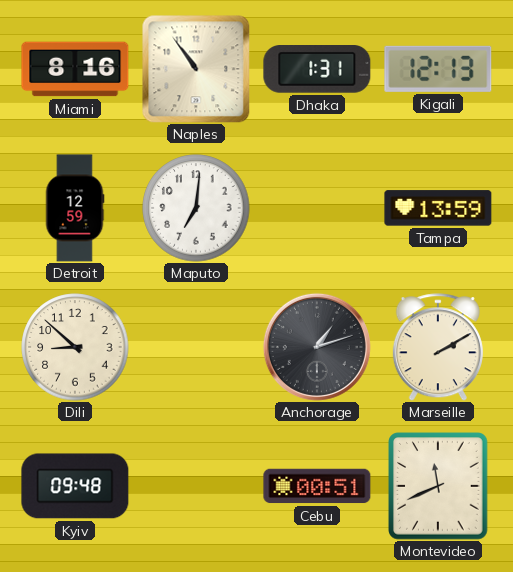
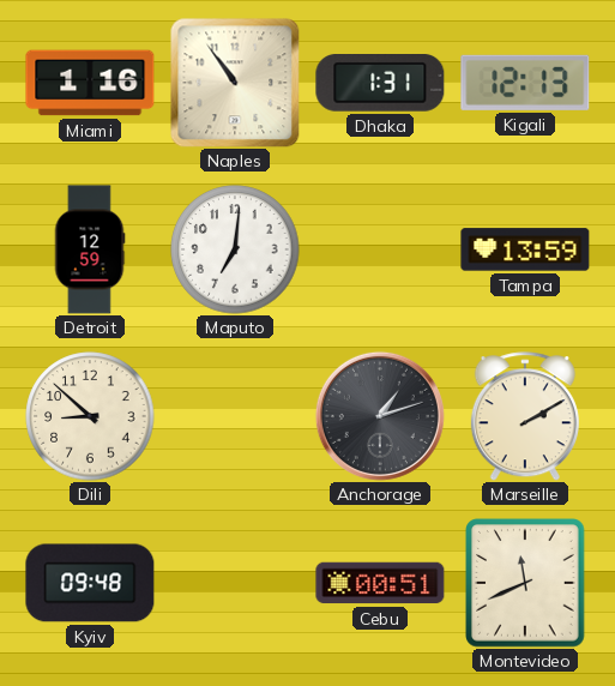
Miami: 8:16 -> 1:16 (90, 83)
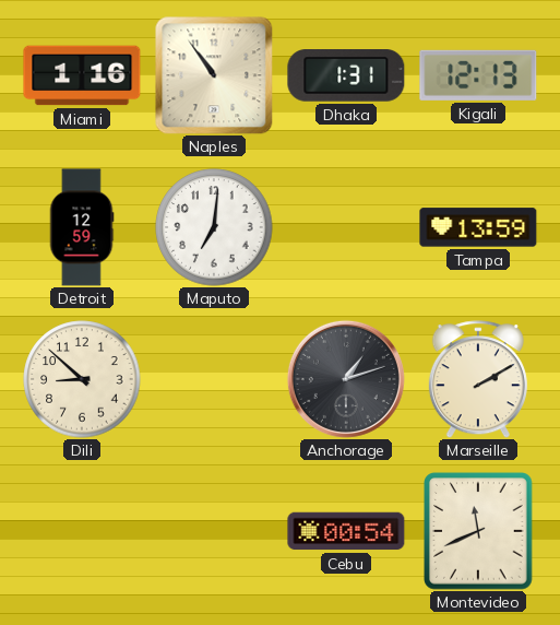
Kyiv: 09:48 -> none (90, 583)
Cebu: 00:51 -> 00:54 (346, 531)
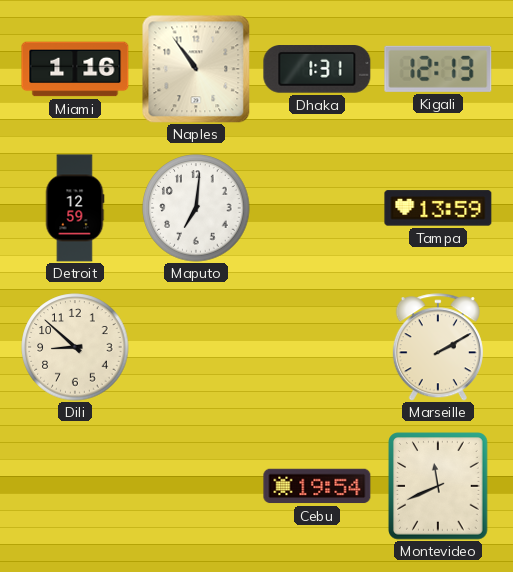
Anchorage: 1:12 -> none (346, 379)
Cebu: 00:54 -> 19:54 (317, 486)
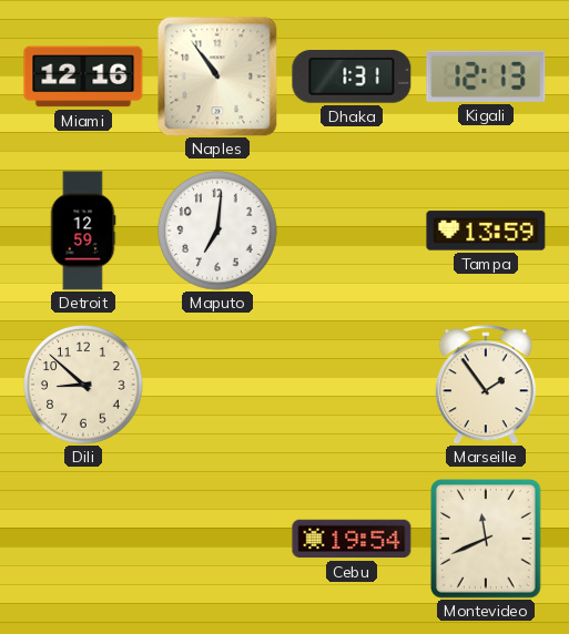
Miami: 1:16 -> 12:16 (83, 76)
Marseille: 2:10 -> 1:54 (486, 385)
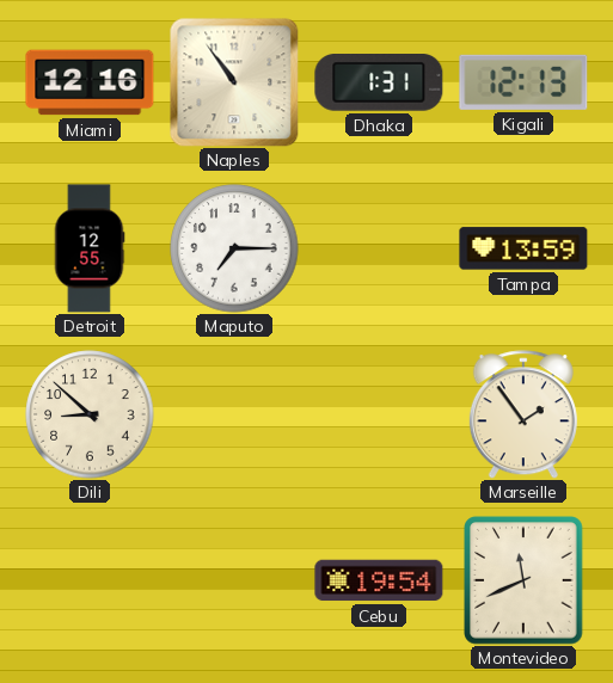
Detroit: 12:59 -> 12:55 (90, 248)
Maputo: 7:01 -> 7:15 (234, 248)
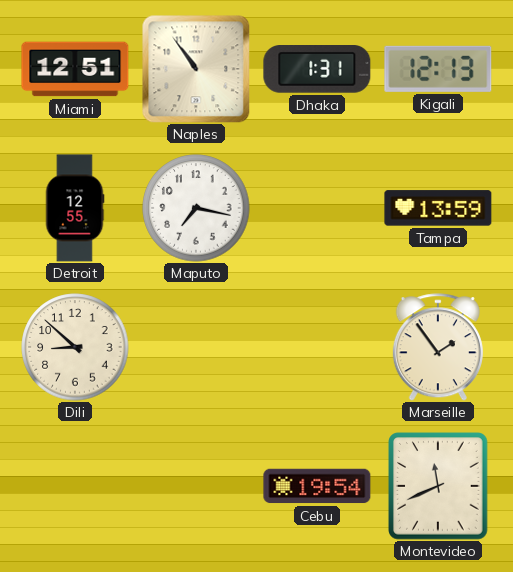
Miami: 12:16 -> 12:51 (75, 69)
Maputo: 7:15 -> 7:17 (196, 208)
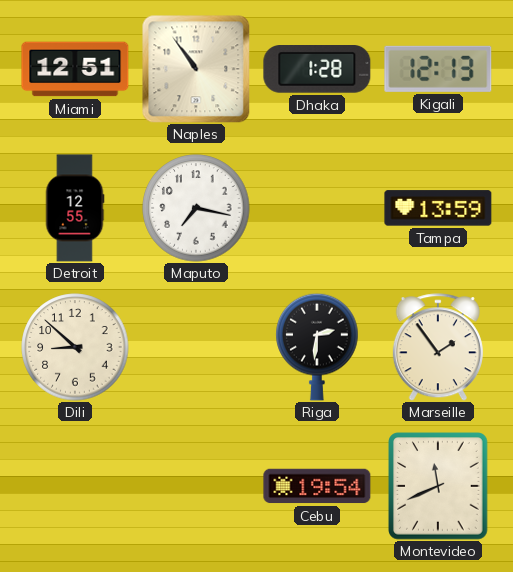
Dhaka: 1:31 -> 1:28 (317, 70)
Riga: none -> 2:31 (317, 347)
